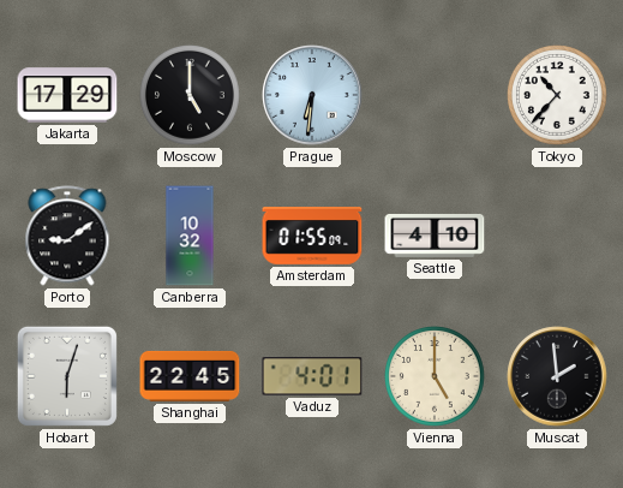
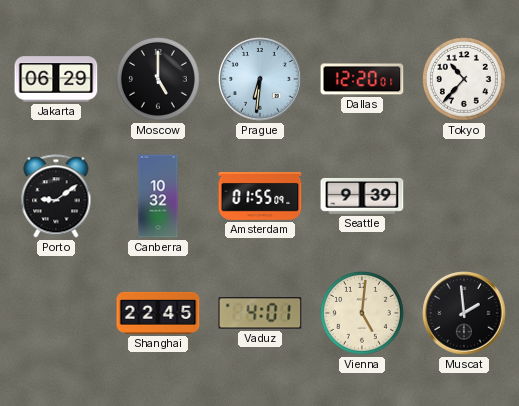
Jakarta: 17:29 -> 06:29 (56, 79)
Dallas: none -> 12:20 (362, 79)
Seattle: 4:10 -> 9:39 (362, 196)
Hobart: 6:03 -> none (67, 376)
Vienna: 5:00 -> 5:01 (363, 314)
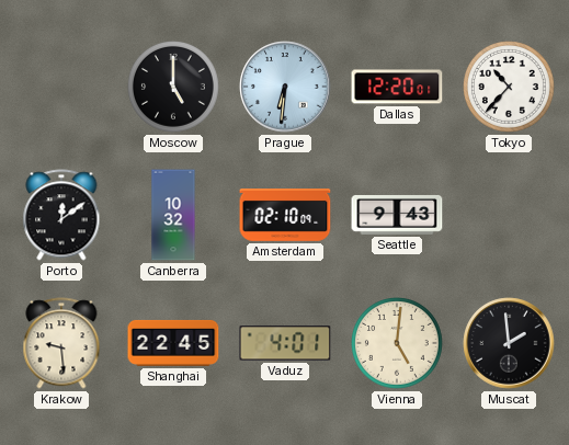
Jakarta: 06:29 -> none (56, 79)
Porto: 9:09 -> 12:09 (61, 215)
Amsterdam: 01:55 -> 02:10 (285, 216)
Seattle: 9:39 -> 9:43 (397, 215)
Krakow: none -> 9:29 (61, 343)
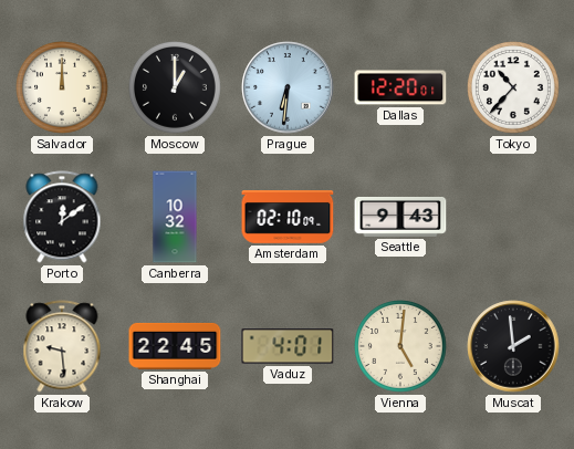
Salvador: none -> 12:00 (63, 88)
Moscow: 5:00 -> 1:00 (176, 88)
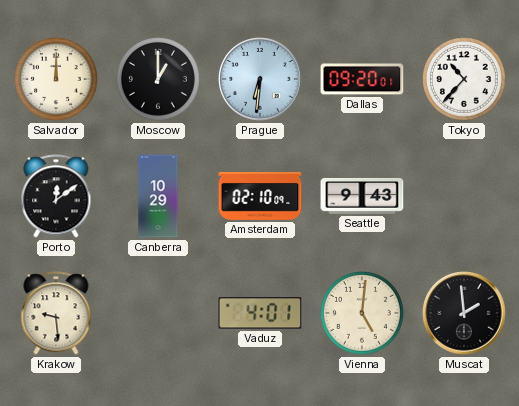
Dallas: 12:20 -> 09:20 (362, 79)
Canberra: 10:32 -> 10:29 (158, 196)
Shanghai: 22:45 -> none (175, 346)
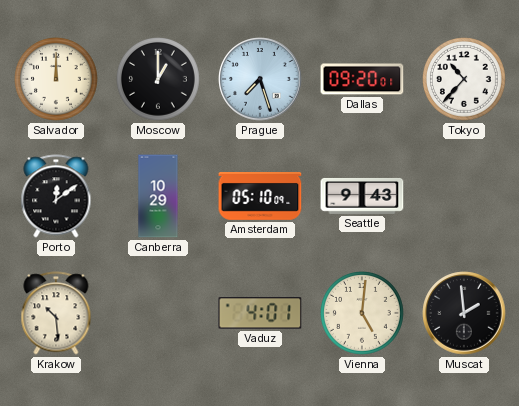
Prague: 6:31 -> 7:27 (260, 79)
Amsterdam: 02:10 -> 05:10 (260, 197)
Krakow: 9:29 -> 10:29 (56, 313)
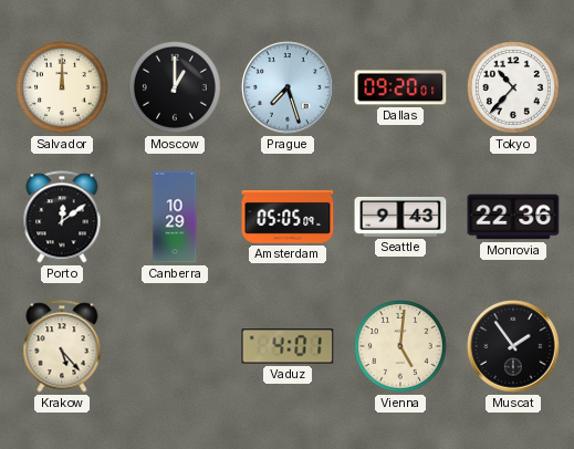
Amsterdam: 05:10 -> 05:05 (288, 218)
Monrovia: none -> 22:36 (513, 217)
Krakow: 10:29 -> 5:23 (62, 346)
Muscat: 1:59 -> 1:54 (513, 346)
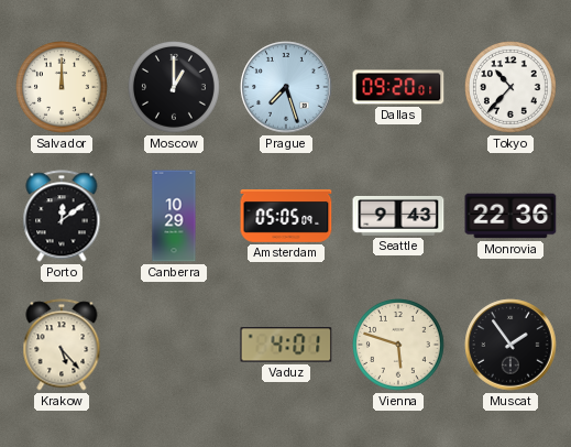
Vienna: 5:01 -> 5:48 (399, 346)
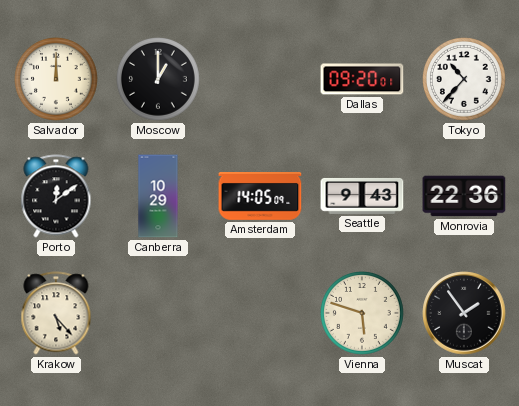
Prague: 7:27 -> none (286, 87)
Amsterdam: 05:05 -> 14:05 (260, 197)
Vaduz: 4:01 -> none (286, 345)
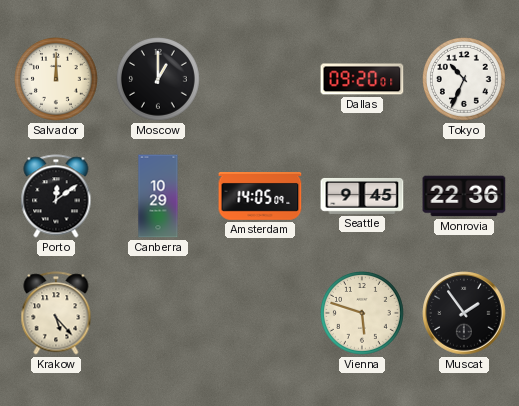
Tokyo: 10:37 -> 10:34 (465, 80)
Seattle: 9:43 -> 9:45 (362, 196)
